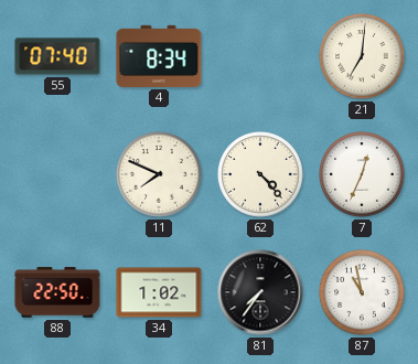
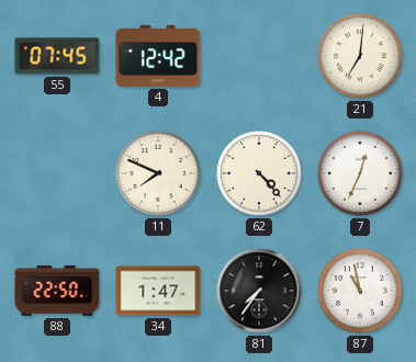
55: 07:40 -> 07:45 (57, 56)
4: 8:34 -> 12:42 (158, 56)
34: 1:02 -> 1:47 (158, 291)
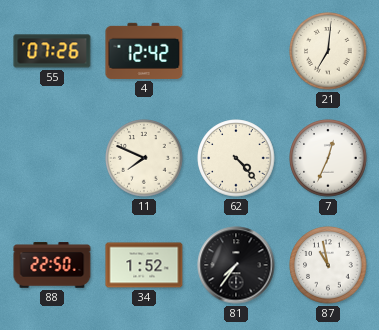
55: 07:45 -> 07:26 (52, 51)
34: 1:47 -> 1:52 (144, 265)
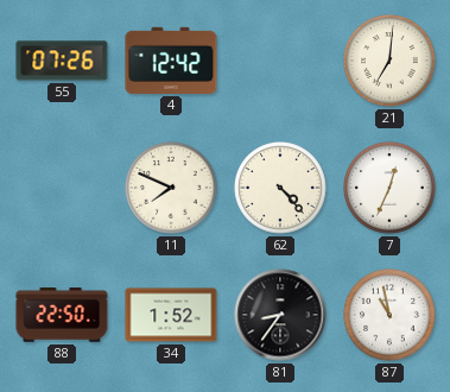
81: 7:36 -> 8:36 (280, 315)
